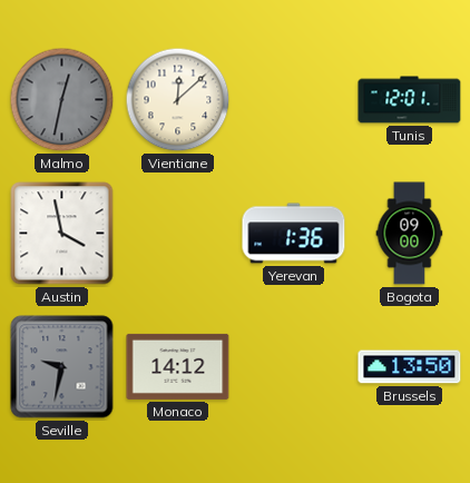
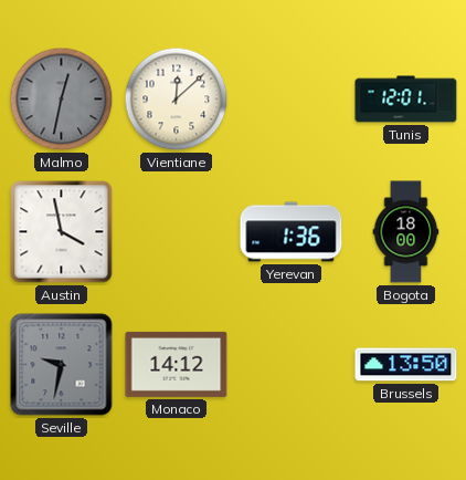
Bogota: 09:00 -> 18:00 (406, 232)
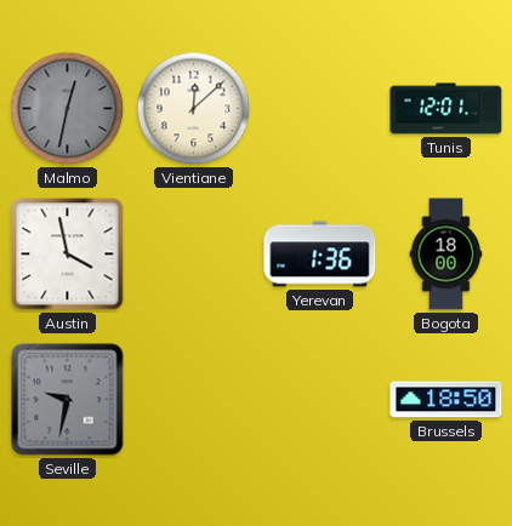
Monaco: 14:12 -> none (177, 364)
Brussels: 13:50 -> 18:50 (446, 400)
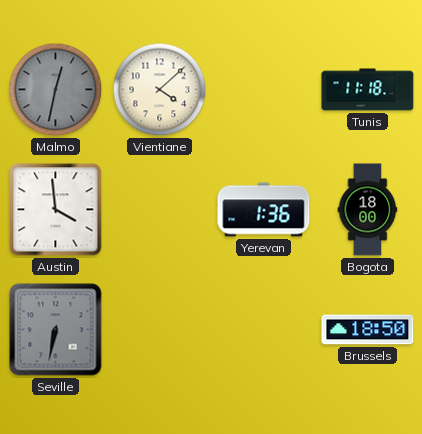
Vientiane: 12:08 -> 4:08 (160, 90)
Tunis: 12:01 -> 11:18 (368, 90)
Austin: 3:58 -> 3:59 (56, 210)
Seville: 9:32 -> 6:32 (56, 330)
